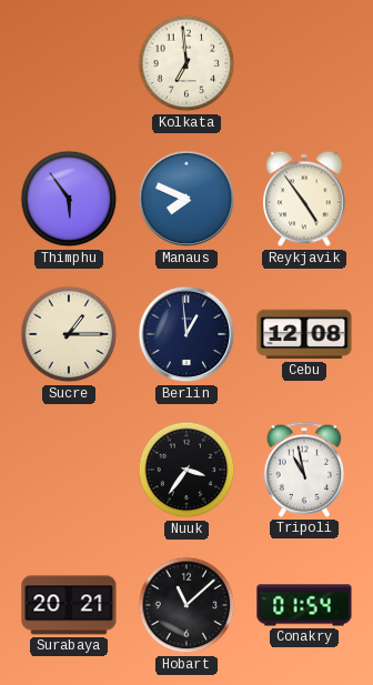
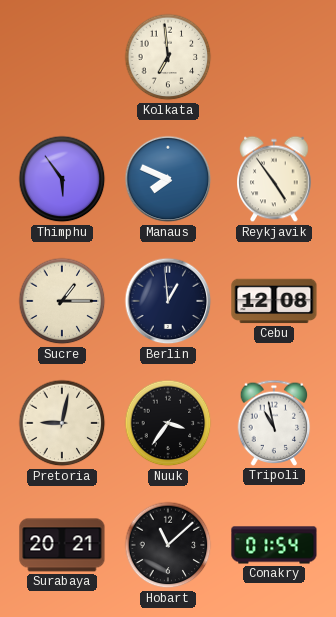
Pretoria: none -> 9:02 (62, 423)
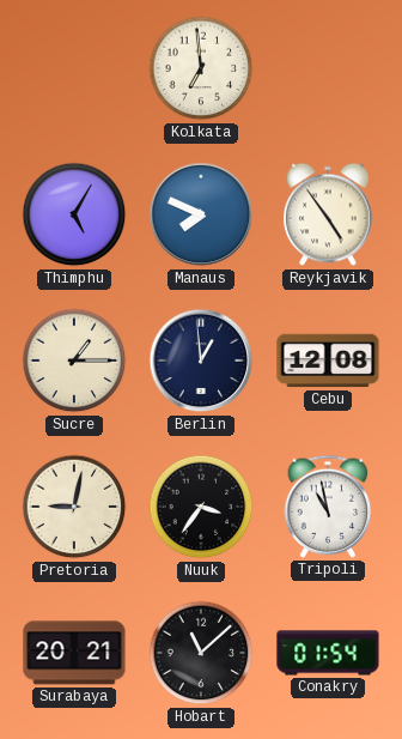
Thimphu: 5:54 -> 5:05 (74, 214)
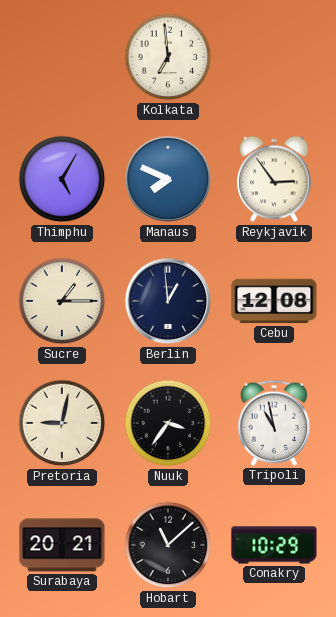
Reykjavik: 4:54 -> 2:54 (274, 179)
Conakry: 01:54 -> 10:29 (274, 545)
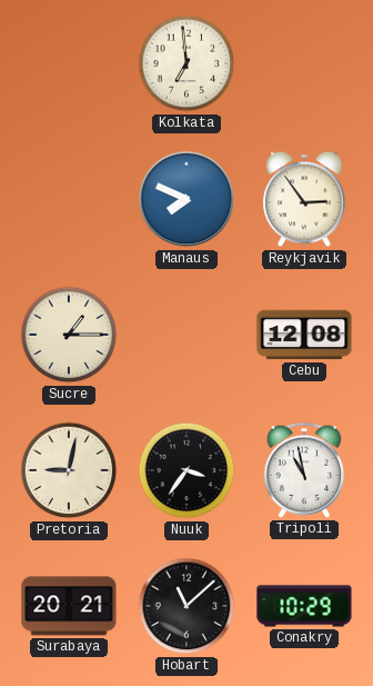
Thimphu: 5:05 -> none (62, 179)
Berlin: 12:59 -> none (168, 301)
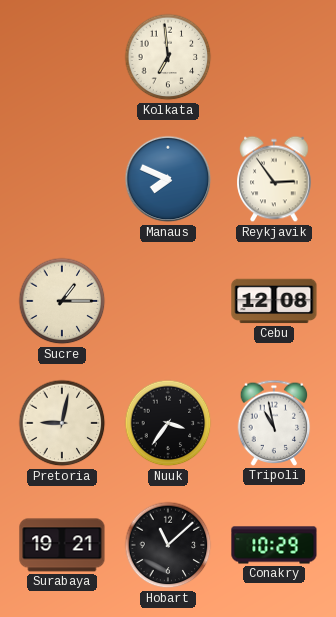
Surabaya: 20:21 -> 19:21 (62, 545)
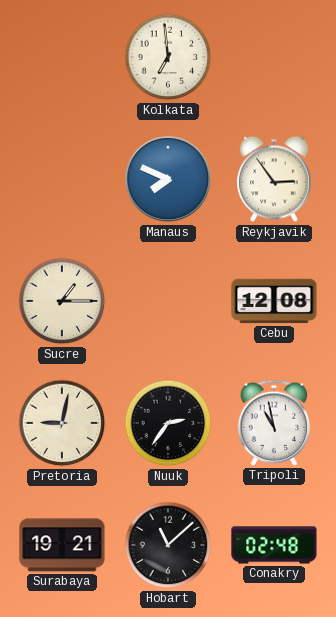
Nuuk: 3:36 -> 2:36 (168, 423)
Conakry: 10:29 -> 02:48 (274, 545)
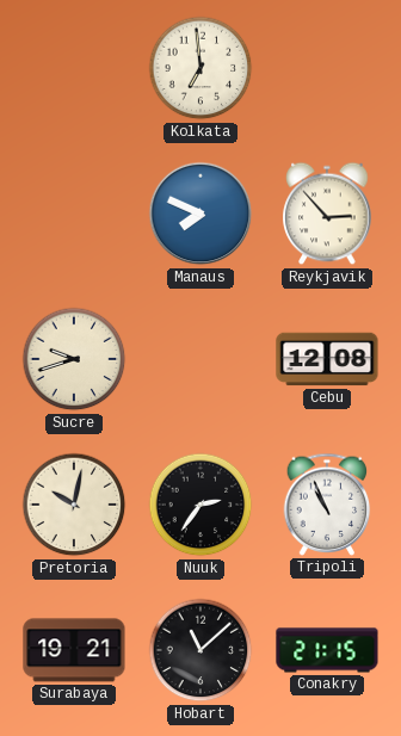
Reykjavik: 2:54 -> 2:53 (327, 214)
Sucre: 1:15 -> 9:42 (74, 359)
Pretoria: 9:02 -> 10:02 (74, 505)
Tripoli: 10:58 -> 10:56 (327, 505)
Conakry: 02:48 -> 21:15 (327, 650)
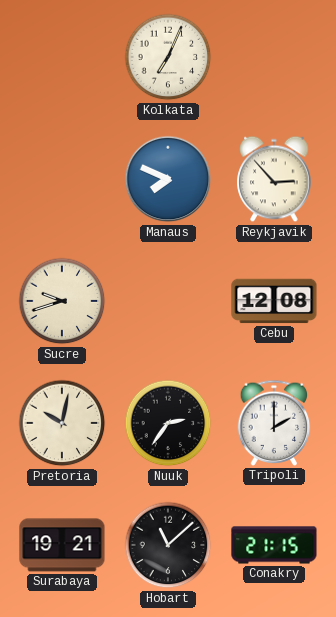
Kolkata: 6:59 -> 7:04 (168, 57)
Tripoli: 10:56 -> 2:00 (274, 423)
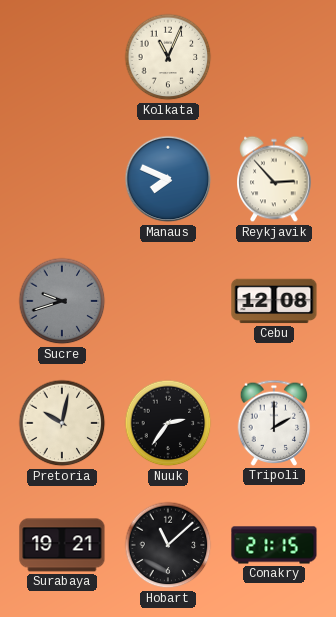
Kolkata: 7:04 -> 11:04 (168, 57)
Sucre dial: cream -> grey (62, 301)
